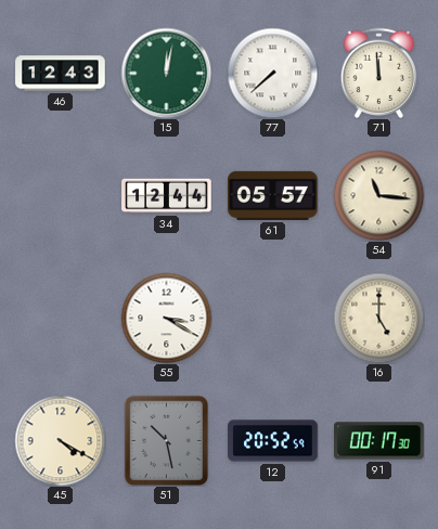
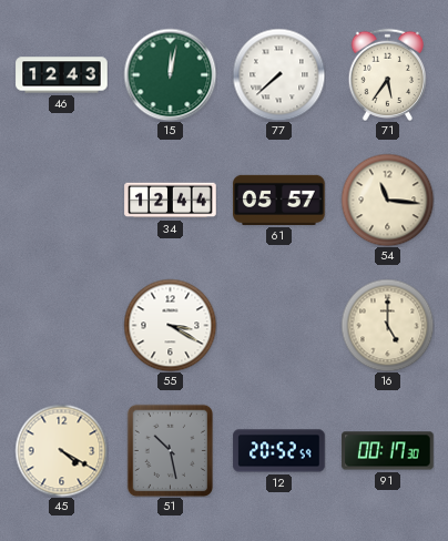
71: 11:59 -> 5:36 (388, 74)
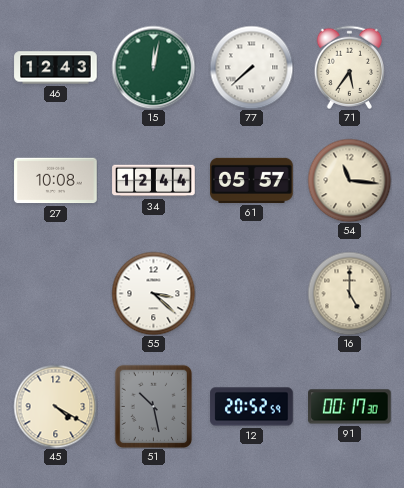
27: none -> 10:08 (56, 181)
55: 3:20 -> 3:22 (153, 293)
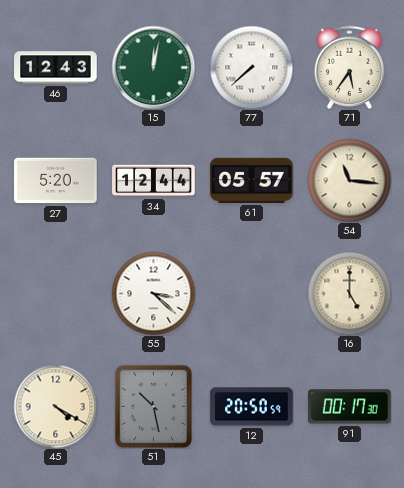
27: 10:08 -> 5:20 (56, 181)
12: 20:52 -> 20:50 (252, 407)
